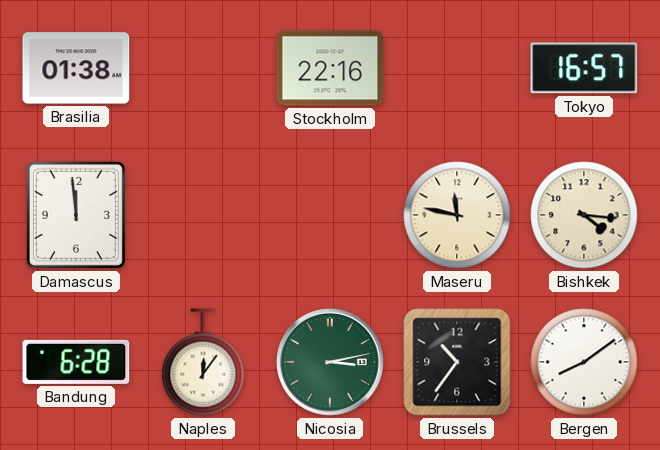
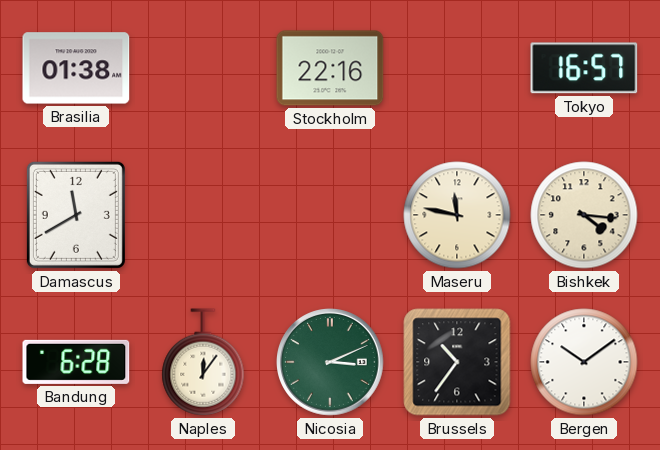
Damascus: 11:59 -> 11:40 (76, 215)
Nicosia: 3:13 -> 3:11 (331, 363)
Bergen: 8:09 -> 10:09 (584, 362)
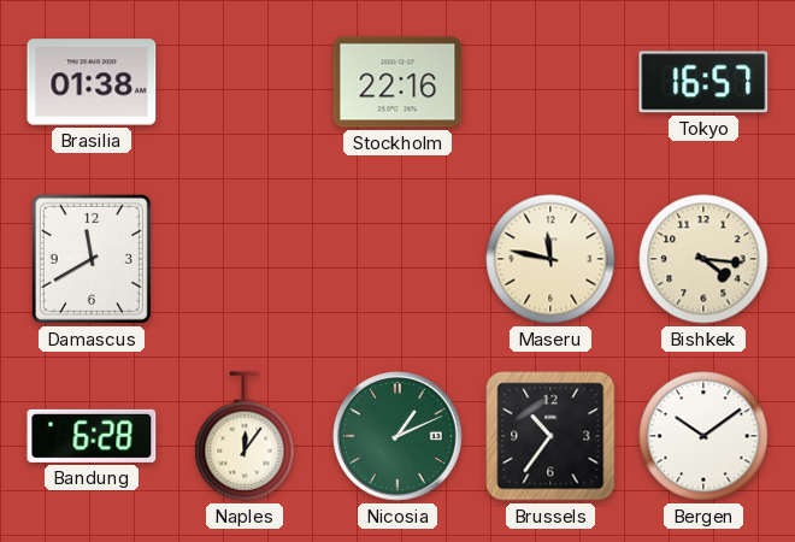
Nicosia: 3:11 -> 1:11 (399, 437)
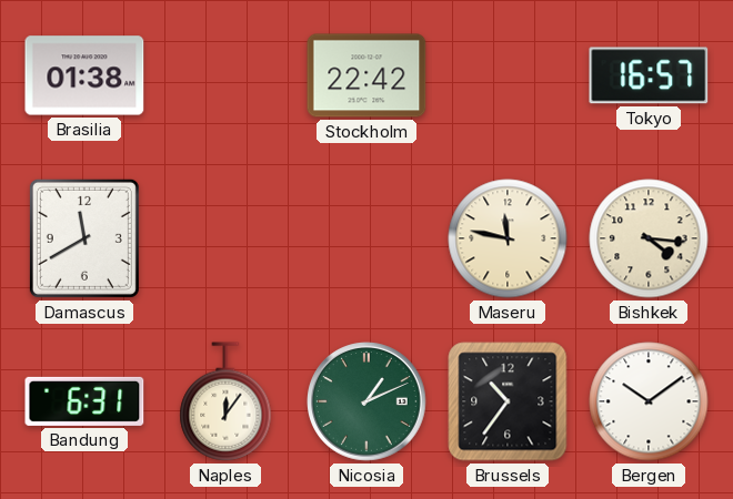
Stockholm: 22:16 -> 22:42 (366, 75)
Bandung: 6:28 -> 6:31 (84, 401)
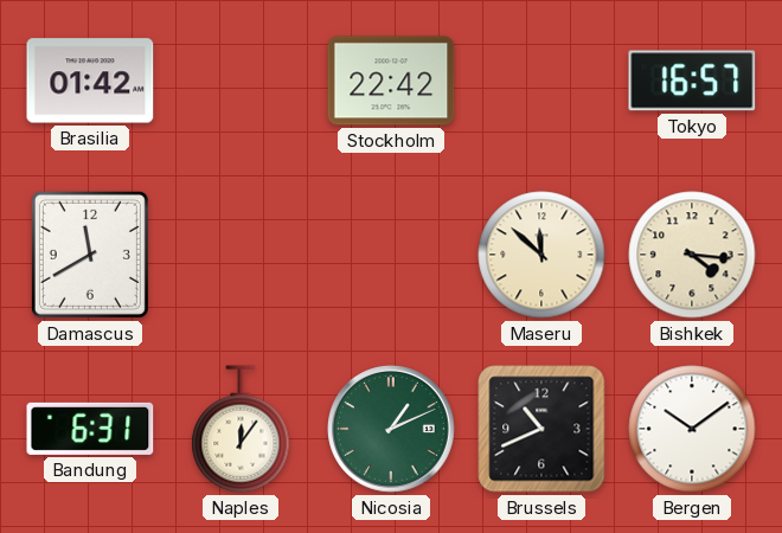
Brasilia: 01:38 -> 01:42 (90, 81)
Maseru: 11:47 -> 11:52 (541, 255)
Brussels: 10:36 -> 10:41 (541, 429)
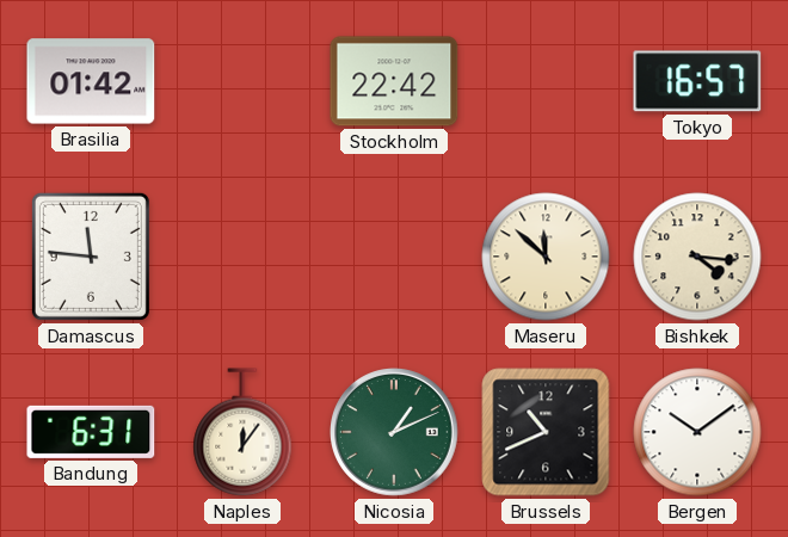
Damascus: 11:40 -> 11:46 (91, 257)
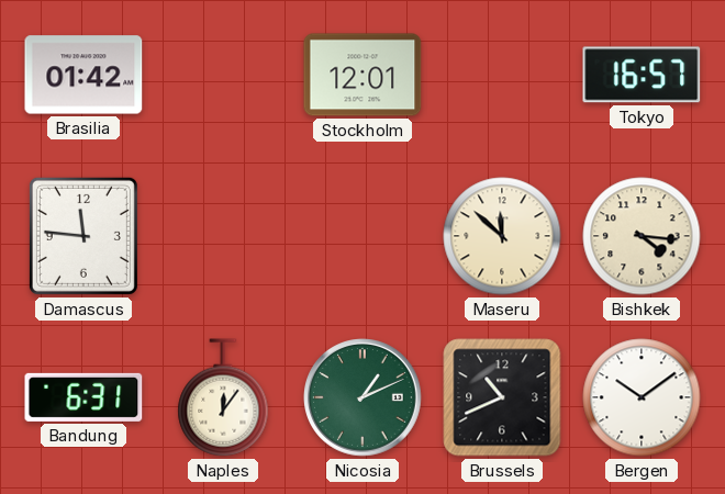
Stockholm: 22:42 -> 12:01 (362, 75)
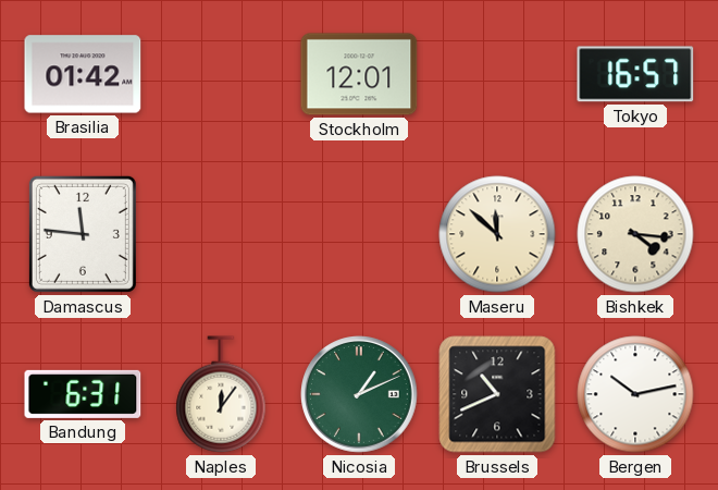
Bergen: 10:09 -> 10:13 (635, 394)
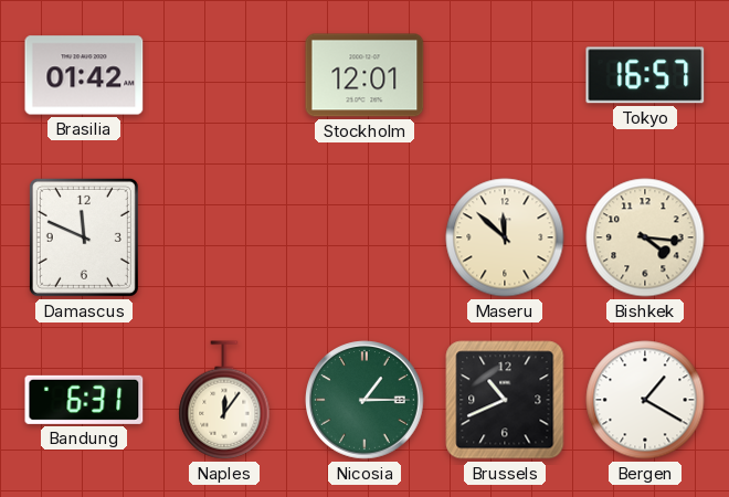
Damascus: 11:46 -> 11:49 (84, 237)
Nicosia: 1:11 -> 1:15 (366, 401)
Bergen: 10:13 -> 1:20 (645, 400)
